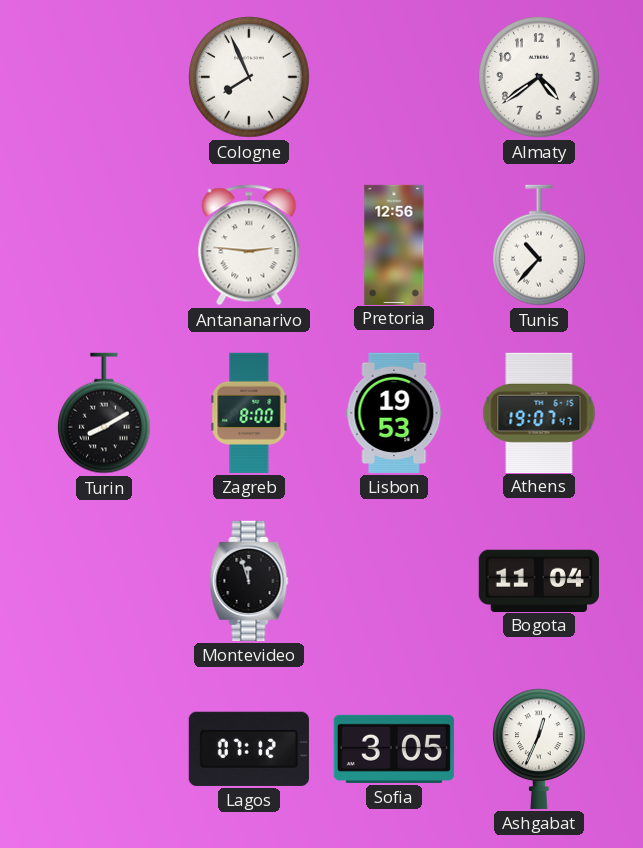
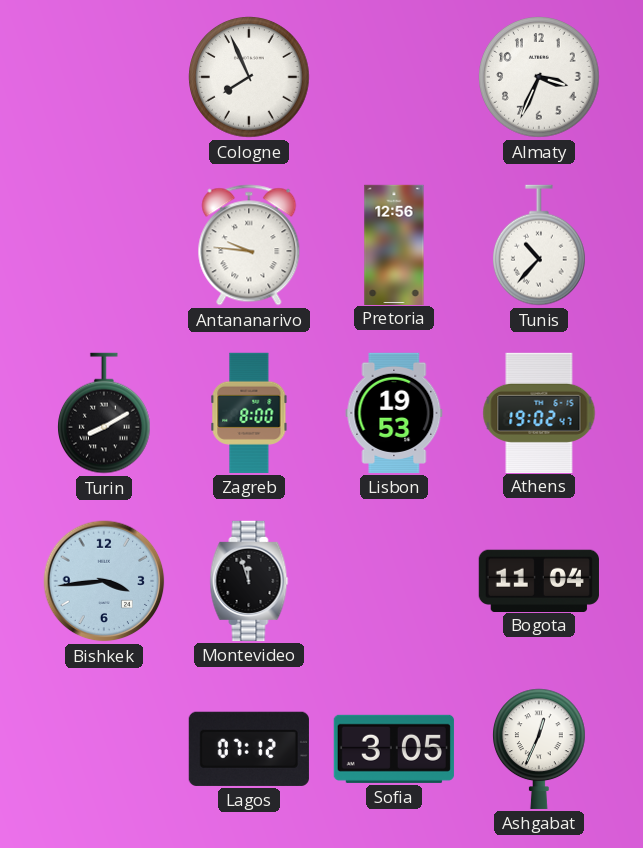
Almaty: 4:39 -> 3:34 (539, 77)
Antananarivo: 2:46 -> 9:46 (249, 245)
Athens: 19:07 -> 19:02 (539, 412)
Bishkek: none -> 3:44 (104, 581)
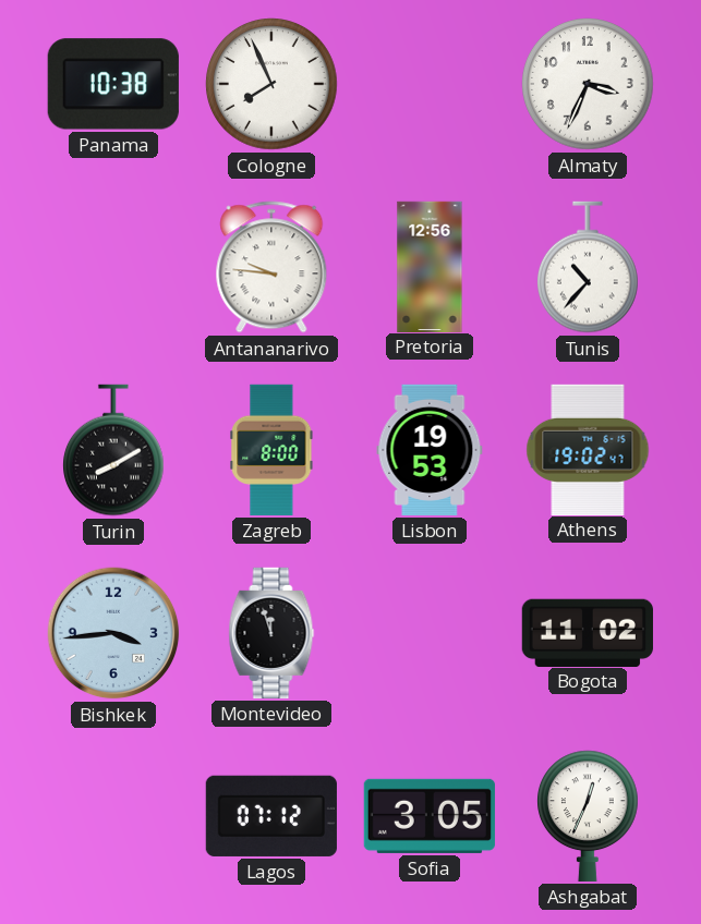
Panama: none -> 10:38 (113, 84)
Bogota: 11:04 -> 11:02 (588, 632)
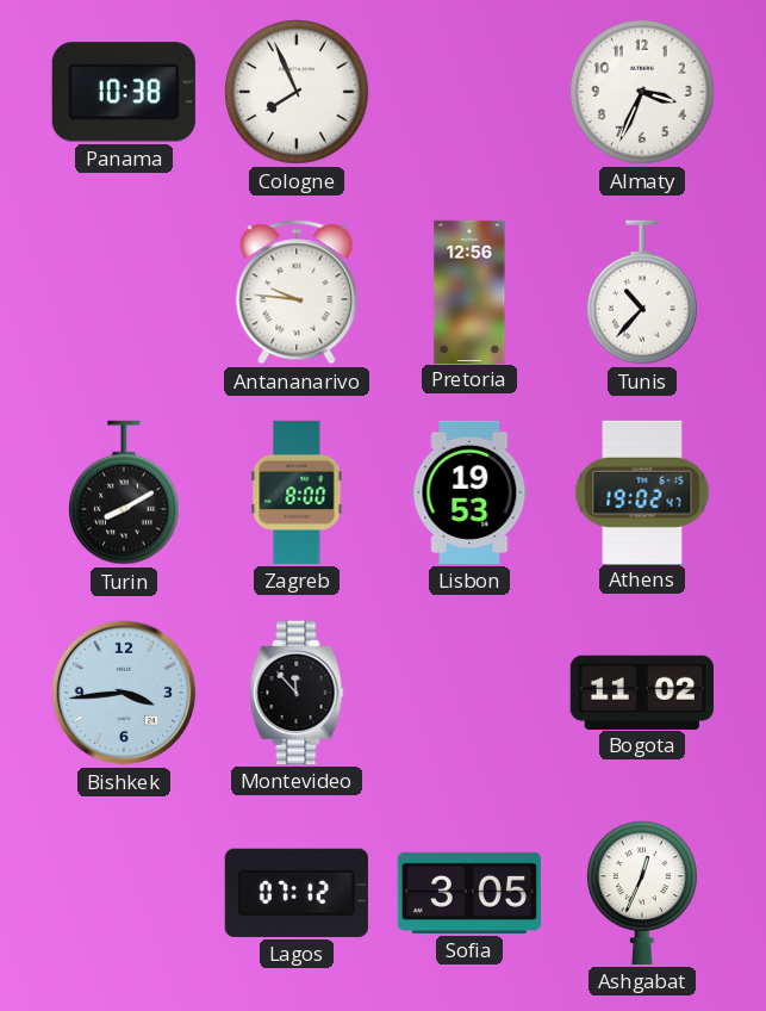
Montevideo: 11:57 -> 11:53 (297, 693)
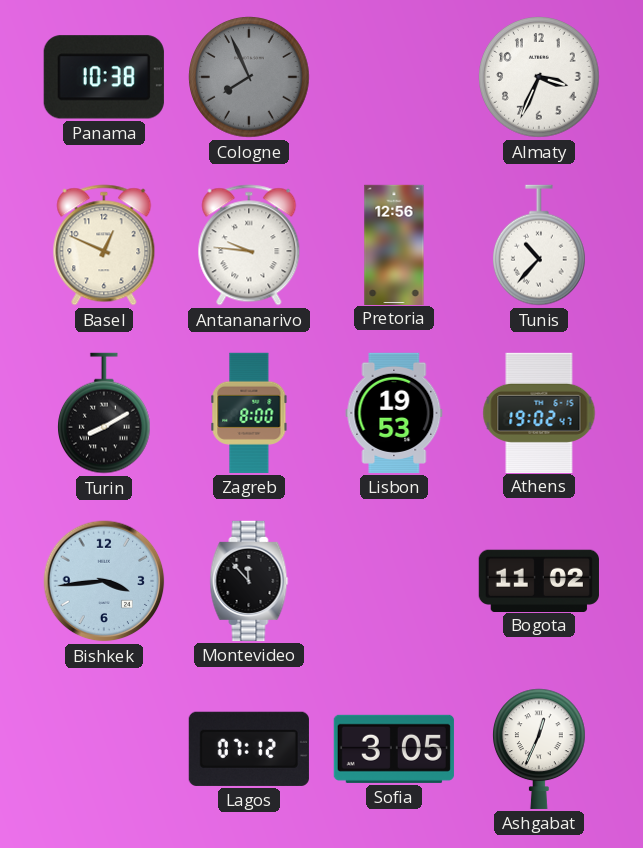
Cologne dial: white -> grey (249, 77)
Basel: none -> 12:49 (104, 245)
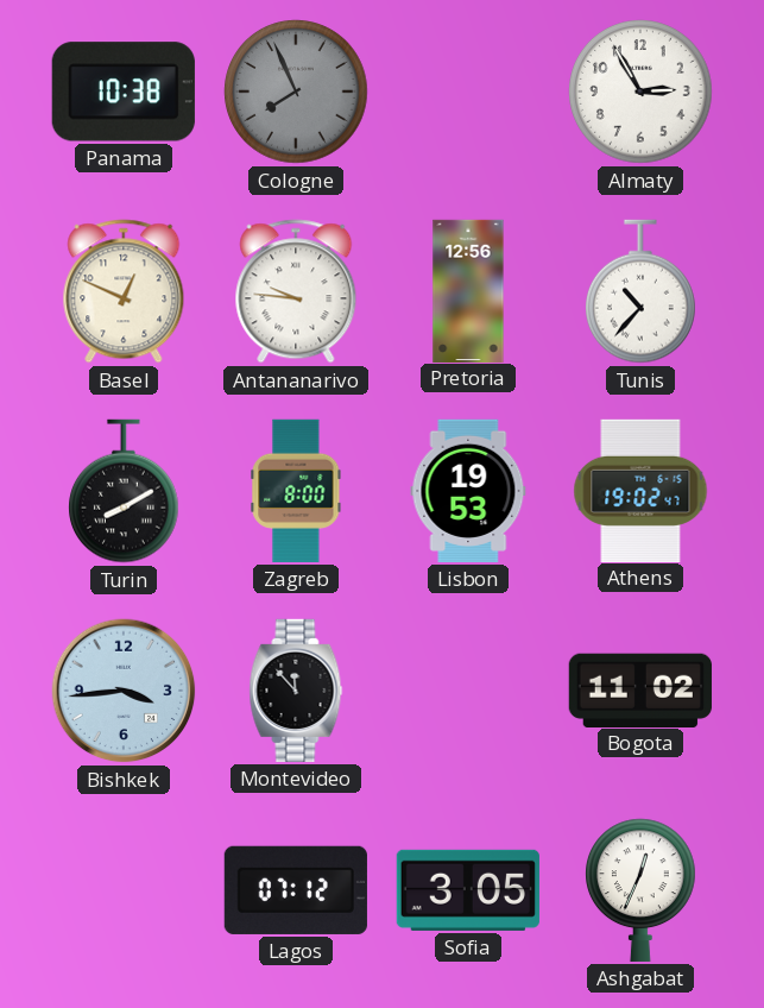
Almaty: 3:34 -> 2:55 (640, 92)
